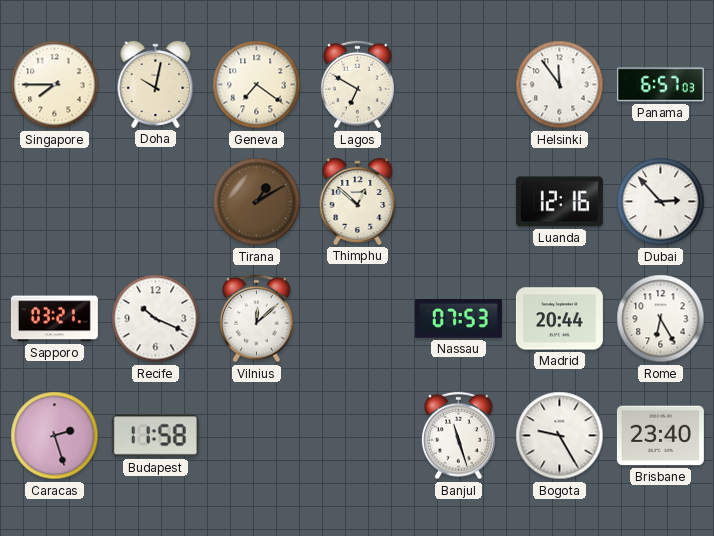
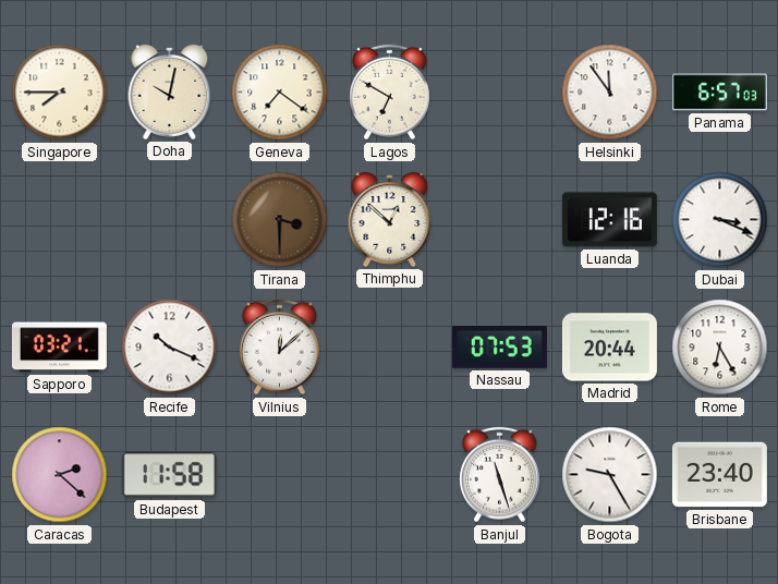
Tirana: 1:10 -> 3:30 (280, 220)
Dubai: 2:53 -> 3:19 (720, 220)
Caracas: 2:27 -> 2:22 (60, 475)
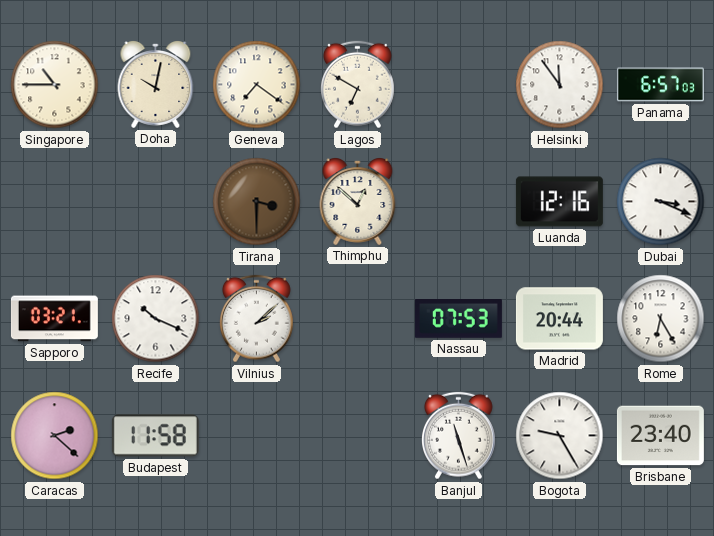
Singapore: 7:45 -> 10:45 (55, 85)
Vilnius: 12:08 -> 2:08 (257, 319)
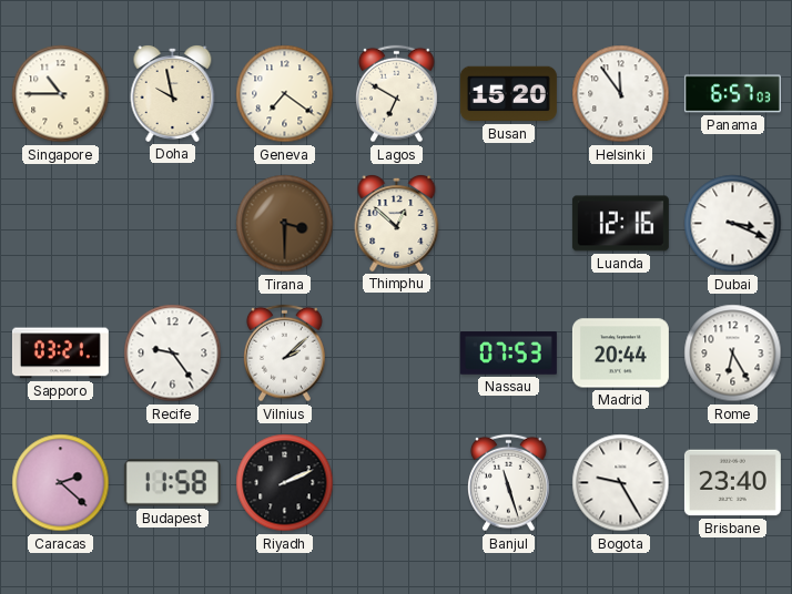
Doha: 10:02 -> 9:58 (173, 94)
Busan: none -> 15:20 (508, 94)
Recife: 10:19 -> 9:24 (173, 354)
Riyadh: none -> 2:11 (285, 483)
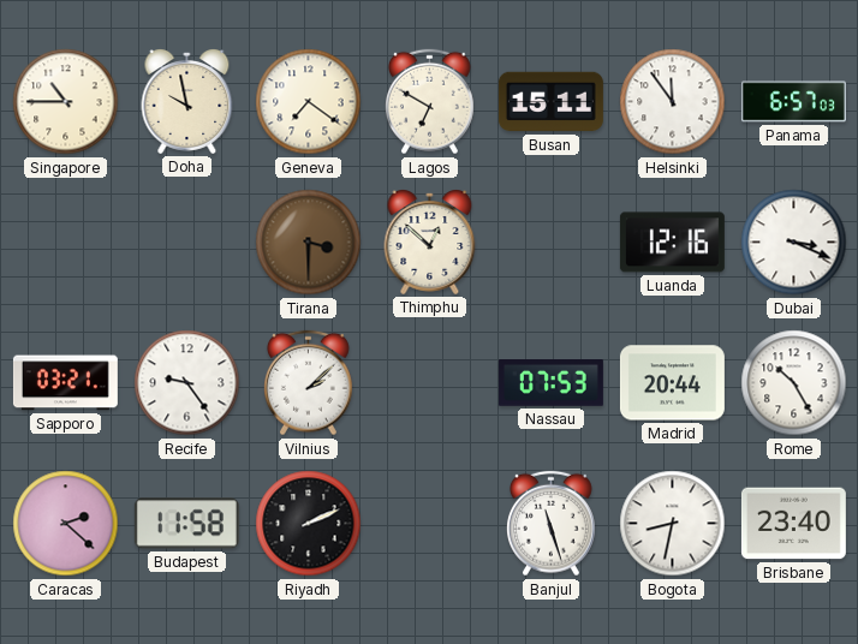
Busan: 15:20 -> 15:11 (550, 102)
Rome: 6:25 -> 10:25 (794, 383)
Bogota: 9:25 -> 8:32 (673, 524)
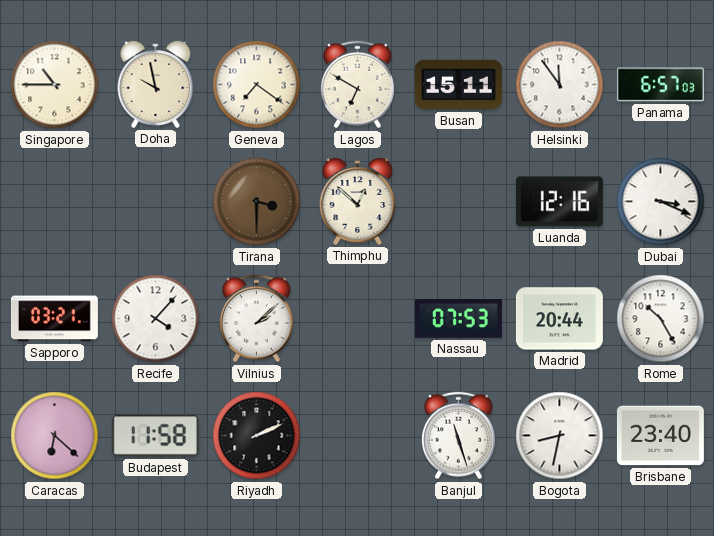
Recife: 9:24 -> 4:07 (156, 319)
Caracas: 2:22 -> 6:22 (55, 436)
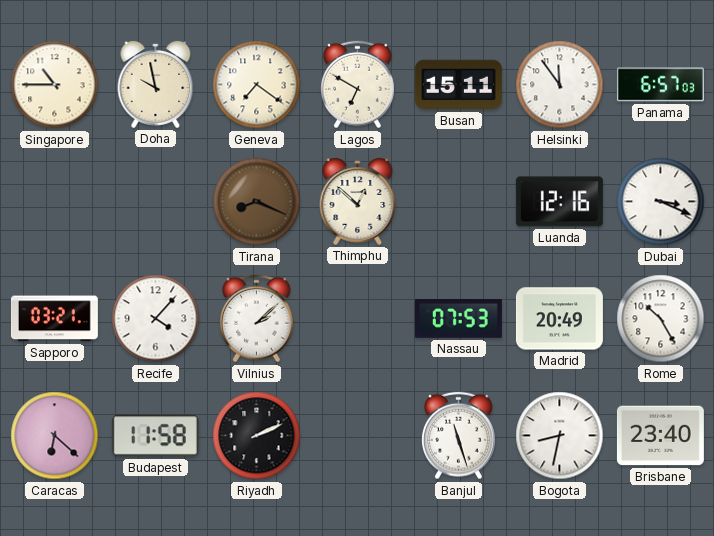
Tirana: 3:30 -> 8:19 (257, 202)
Madrid: 20:44 -> 20:49 (559, 319)
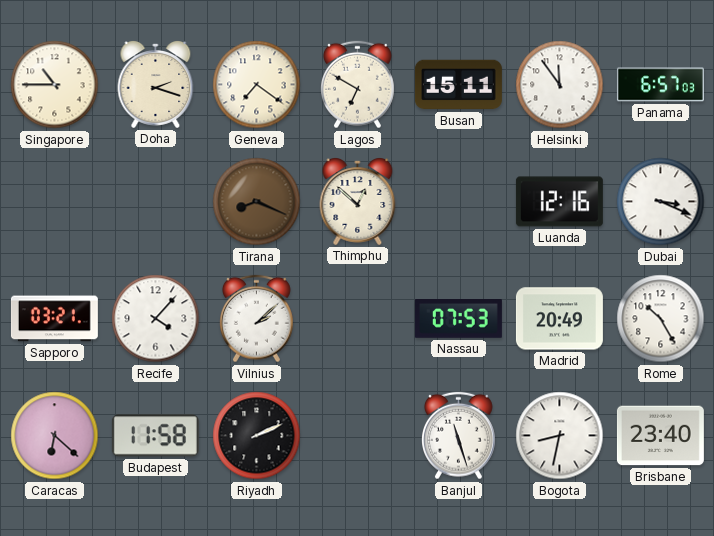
Doha: 9:58 -> 2:18 (156, 85)
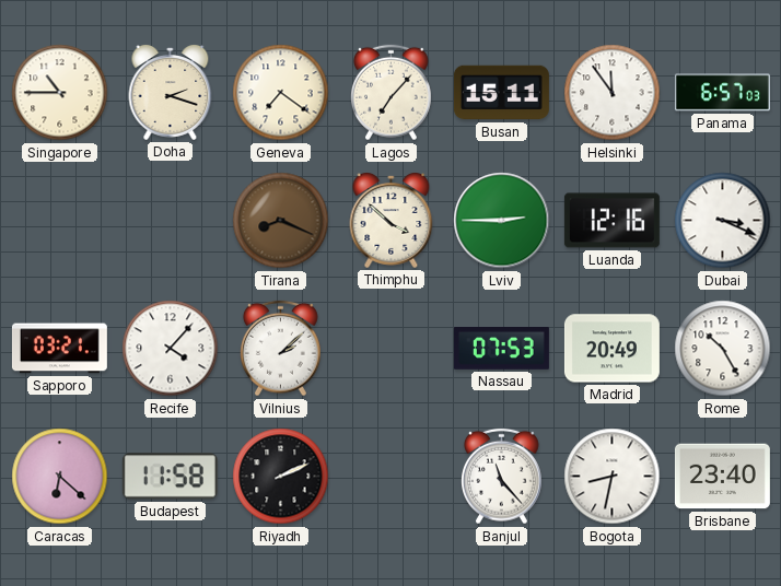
Lagos: 6:50 -> 7:07 (392, 93)
Thimphu: 12:52 -> 3:52 (392, 221)
Lviv: none -> 2:45 (502, 221)
Banjul: 11:27 -> 11:23 (502, 477)
